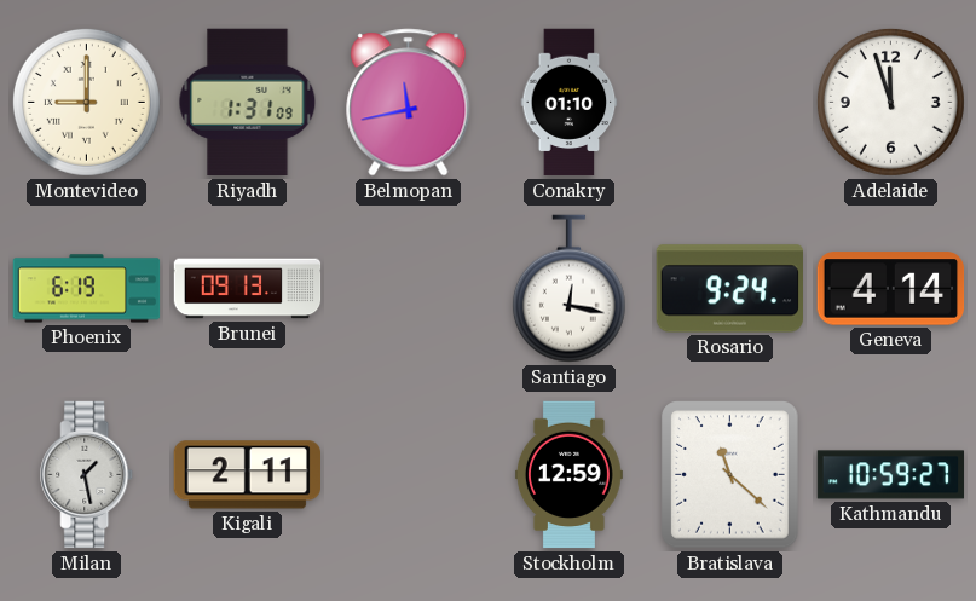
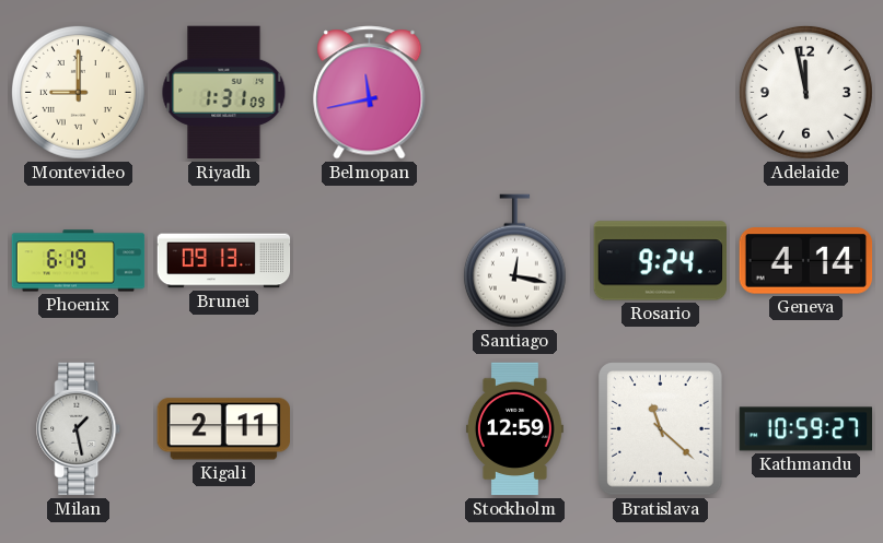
Conakry: 01:10 -> none (570, 103)
Adelaide: 11:57 -> 11:58 (805, 92)
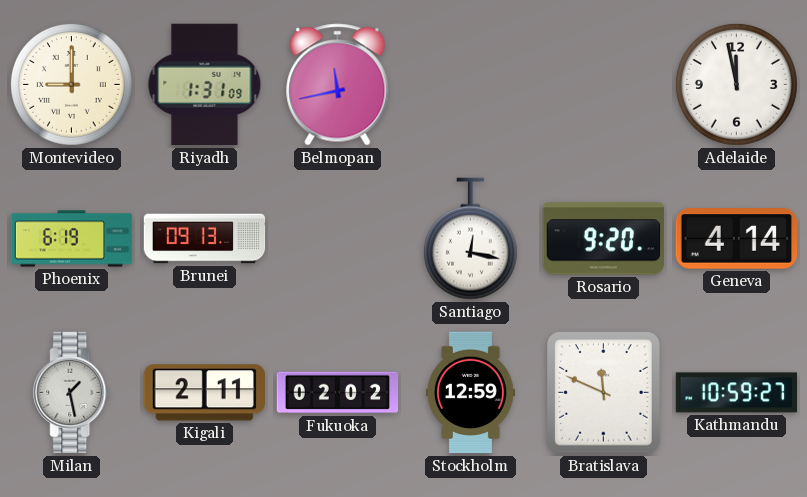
Rosario: 9:24 -> 9:20 (603, 239)
Fukuoka: none -> 02:02 (338, 393)
Bratislava: 11:22 -> 11:49 (604, 393)
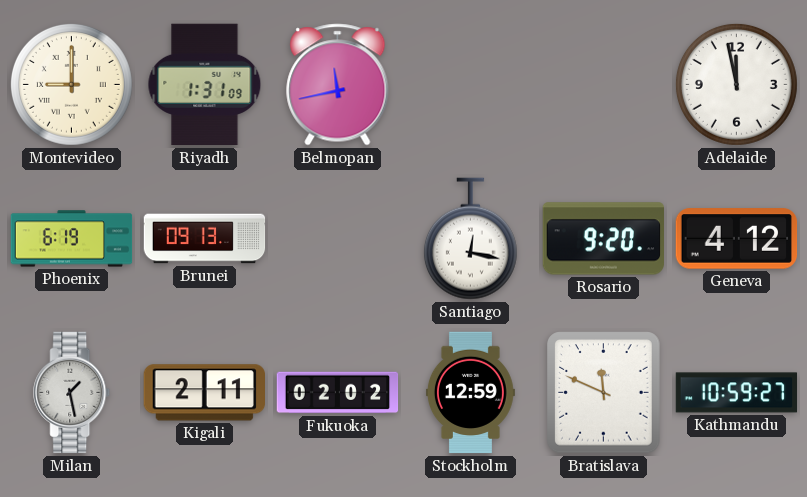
Geneva: 4:14 -> 4:12 (737, 239)
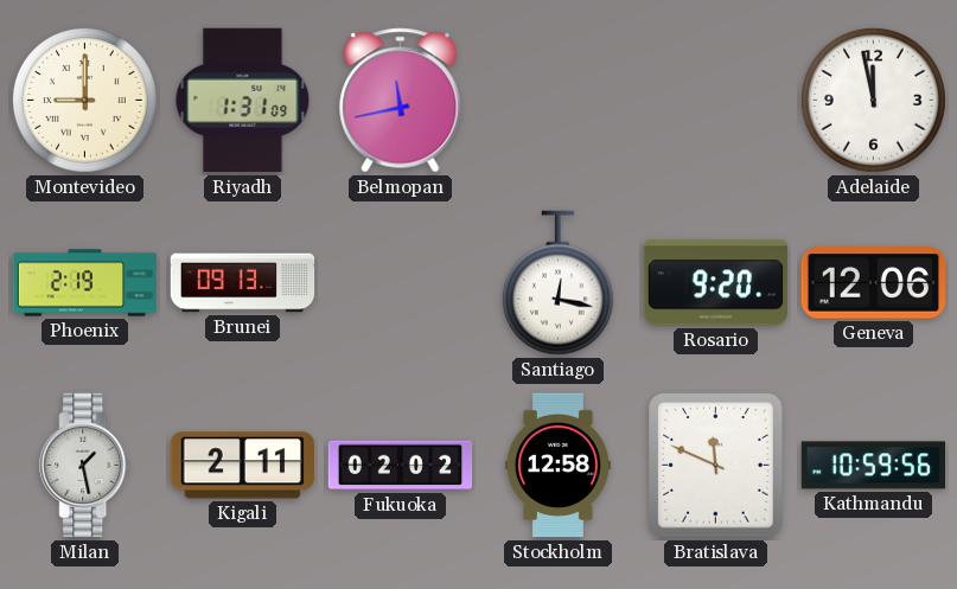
Phoenix: 6:19 -> 2:19 (85, 283)
Geneva: 4:12 -> 12:06 (874, 283)
Stockholm: 12:59 -> 12:58 (557, 466)
Kathmandu: 10:59:27 -> 10:59:56 (874, 466)
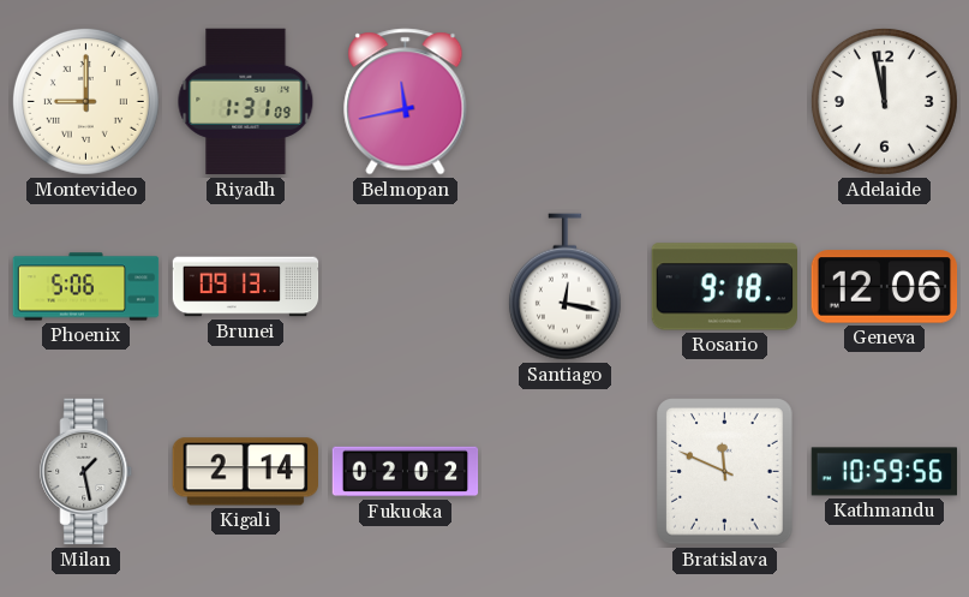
Phoenix: 2:19 -> 5:06 (86, 287)
Rosario: 9:20 -> 9:18 (724, 287)
Kigali: 2:11 -> 2:14 (245, 472)
Stockholm: 12:58 -> none (557, 466)
